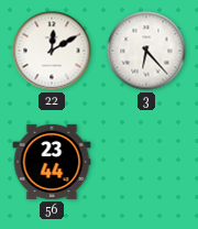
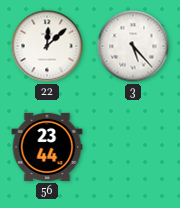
22: 12:10 -> 12:08 (47, 46)
3: 6:23 -> 5:23 (133, 46)
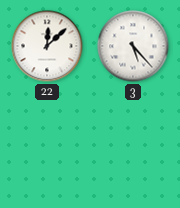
56: 23:44 -> none (47, 147)
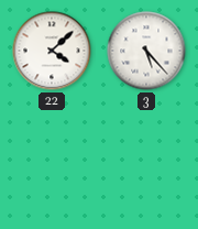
22: 12:08 -> 4:08 (52, 51)
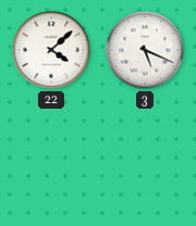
3: 5:23 -> 5:19 (145, 50)
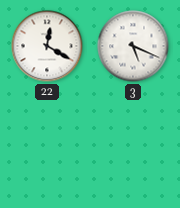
22: 4:08 -> 12:20 (47, 46)
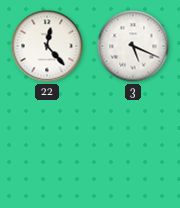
22: 12:20 -> 12:23 (47, 46)
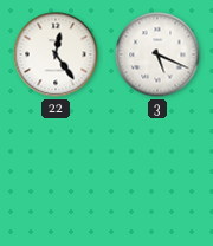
22: 12:23 -> 12:24 (56, 54)
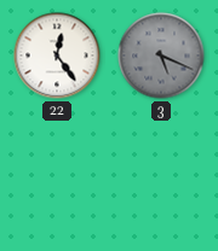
3 dial: white -> grey (161, 56)
